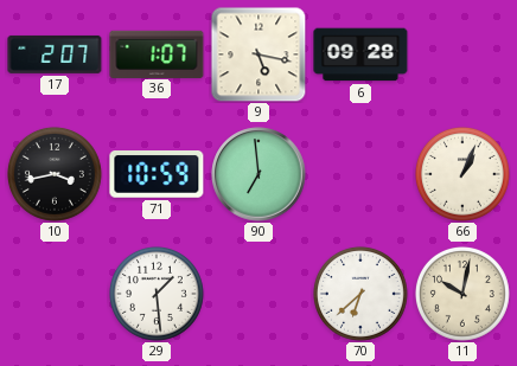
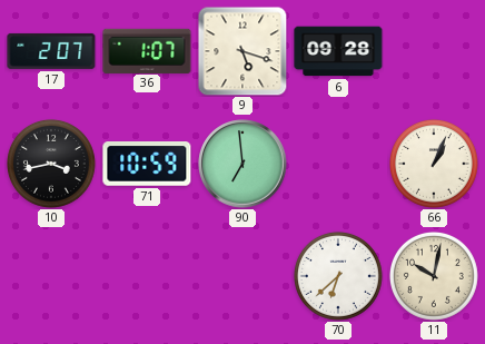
9: 5:17 -> 5:18 (242, 51)
29: 1:29 -> none (157, 294)
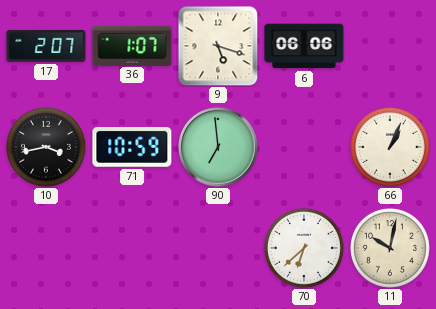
6: 09:28 -> 06:06 (304, 46)
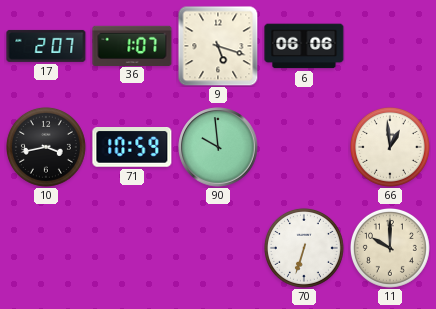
90: 6:59 -> 9:59 (218, 147)
66: 1:04 -> 12:59 (390, 147)
70: 6:38 -> 6:33 (304, 248)
11: 10:02 -> 10:00 (390, 248)
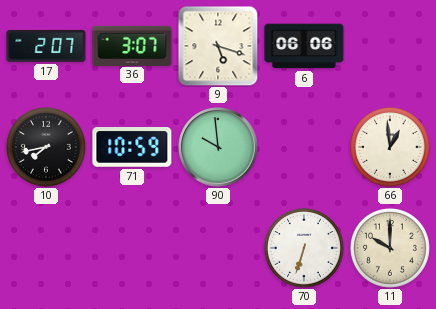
36: 1:07 -> 3:07 (132, 45)
10: 3:43 -> 7:43 (46, 147)
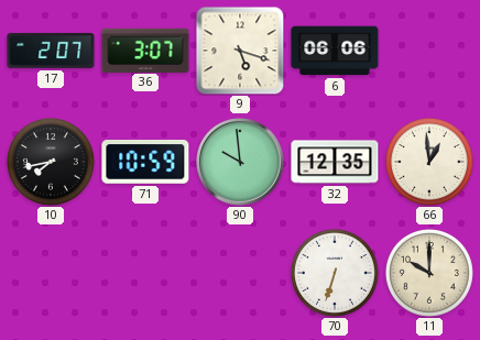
32: none -> 12:35 (335, 162)
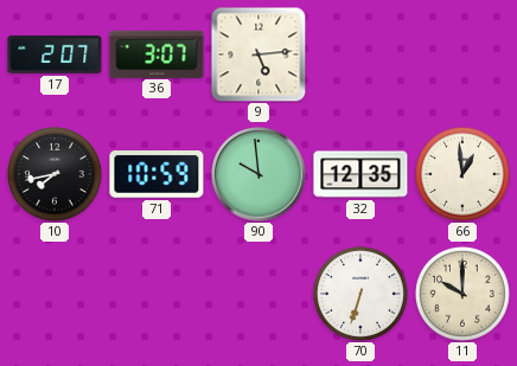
9: 5:18 -> 5:14 (258, 54)
6: 06:06 -> none (335, 51)
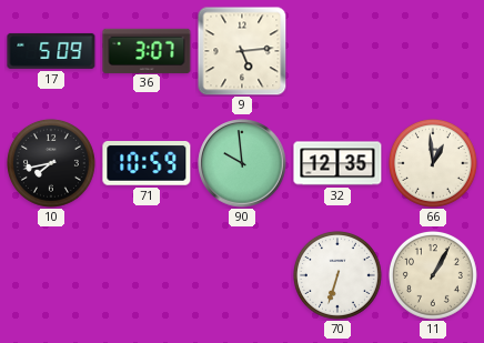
17: 2:07 -> 5:09 (51, 51)
11: 10:00 -> 1:05 (433, 275)
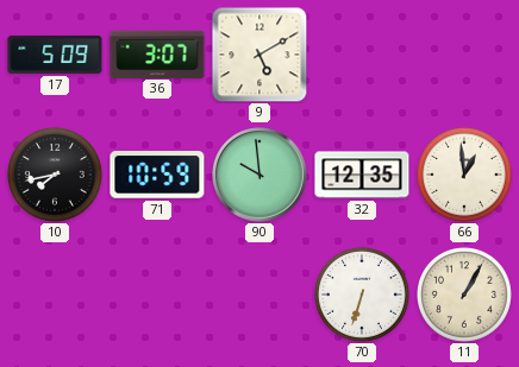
9: 5:14 -> 5:10 (259, 55)
